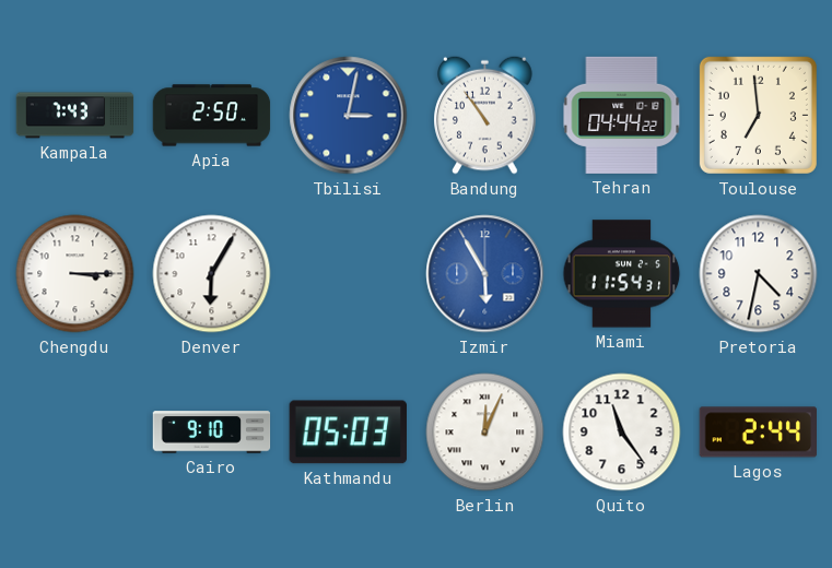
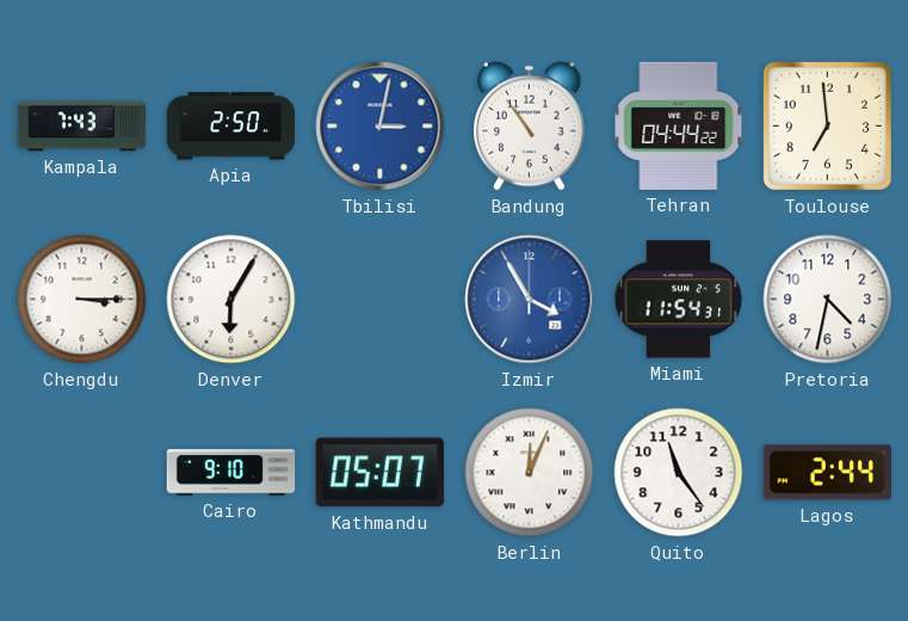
Izmir: 5:55 -> 3:55 (530, 300)
Kathmandu: 05:03 -> 05:07 (379, 473)
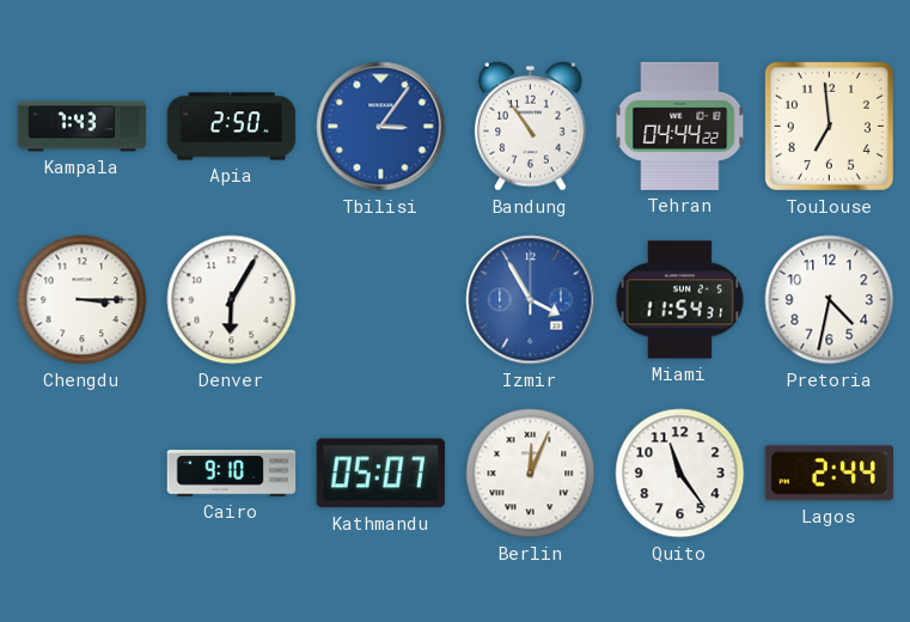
Tbilisi: 3:02 -> 3:06 (381, 127)
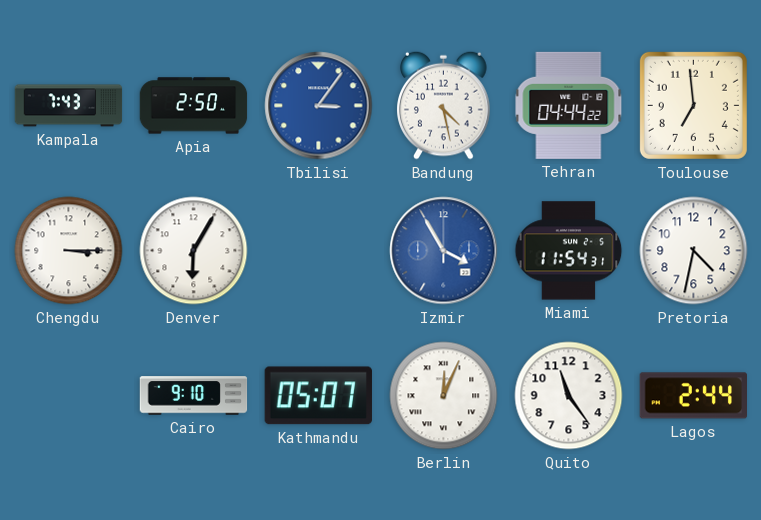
Bandung: 10:54 -> 4:28 (444, 105)
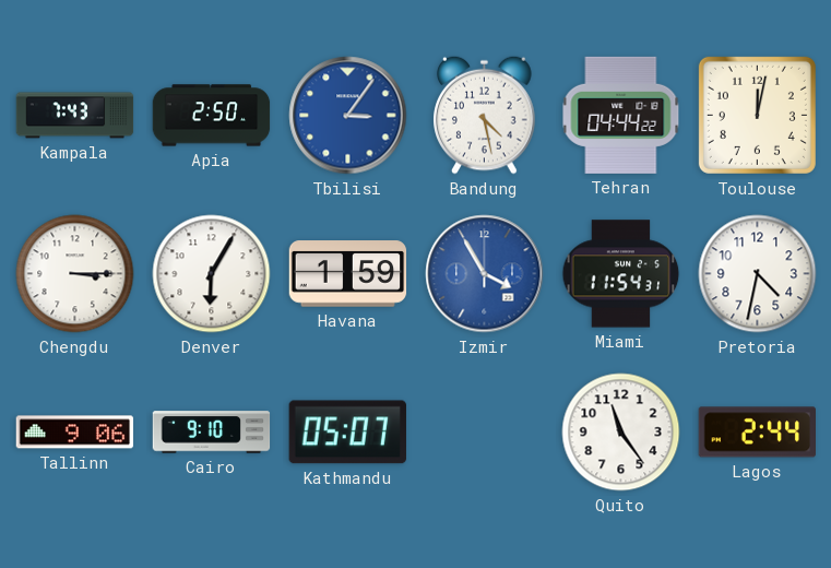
Toulouse: 6:59 -> 12:02 (757, 115)
Havana: none -> 1:59 (348, 274)
Tallinn: none -> 9:06 (75, 433)
Berlin: 12:04 -> none (444, 396)
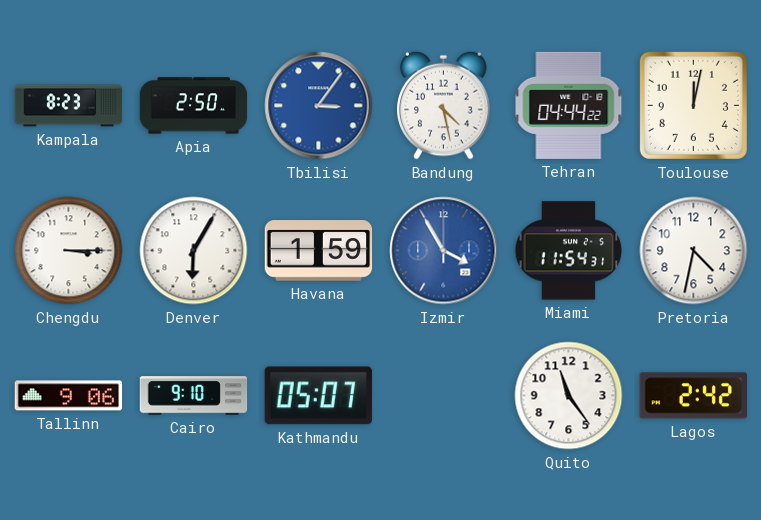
Kampala: 7:43 -> 8:23 (69, 106)
Lagos: 2:44 -> 2:42 (693, 396)
